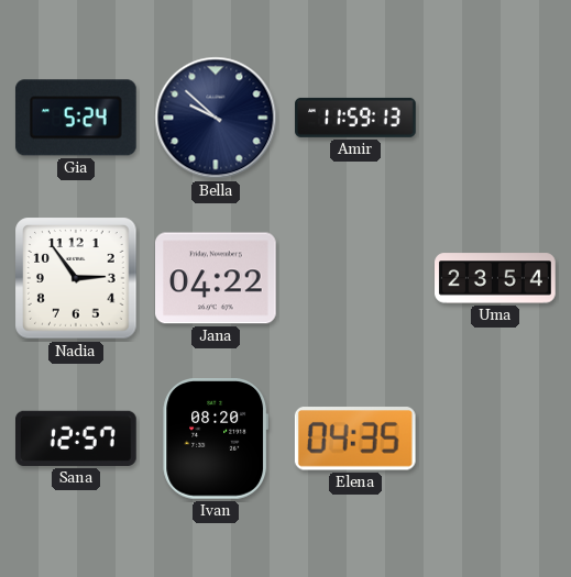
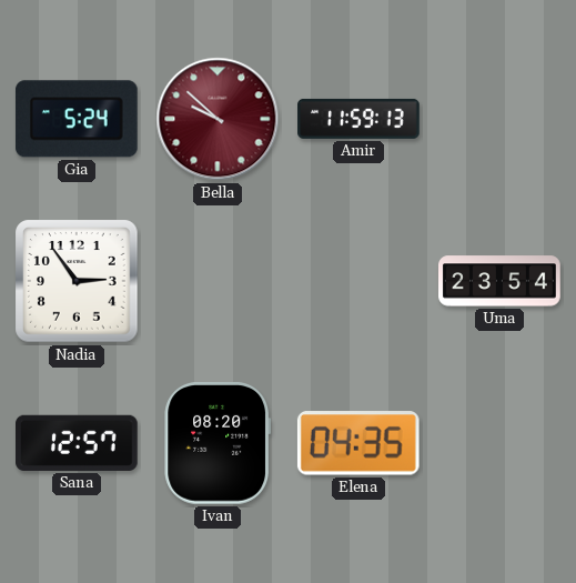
Bella dial: navy -> burgundy (218, 119)
Jana: 04:22 -> none (217, 278)
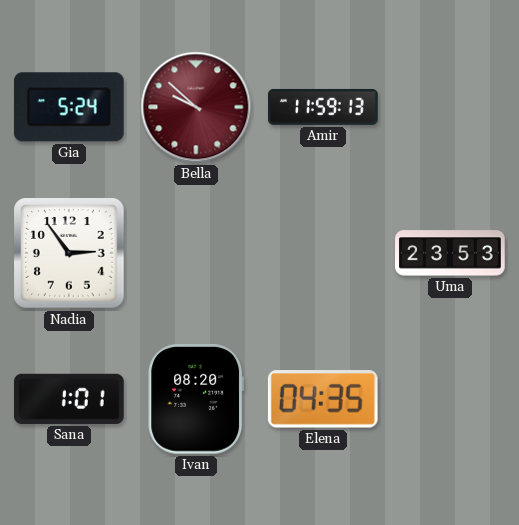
Uma: 23:54 -> 23:53 (450, 253)
Sana: 12:57 -> 1:01 (70, 399)
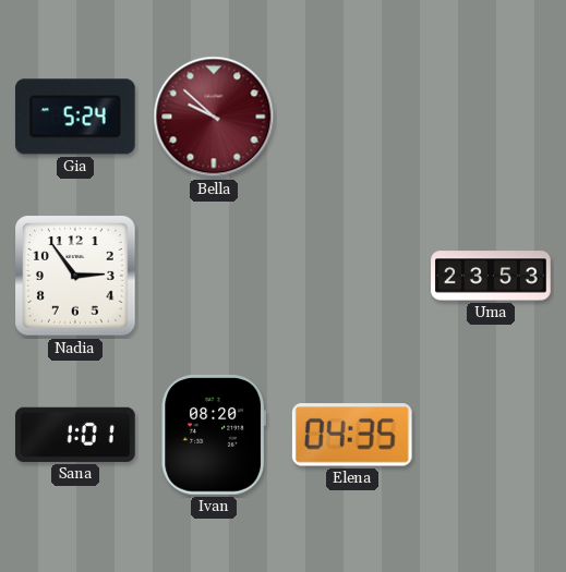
Amir: 11:59 -> none (323, 107)
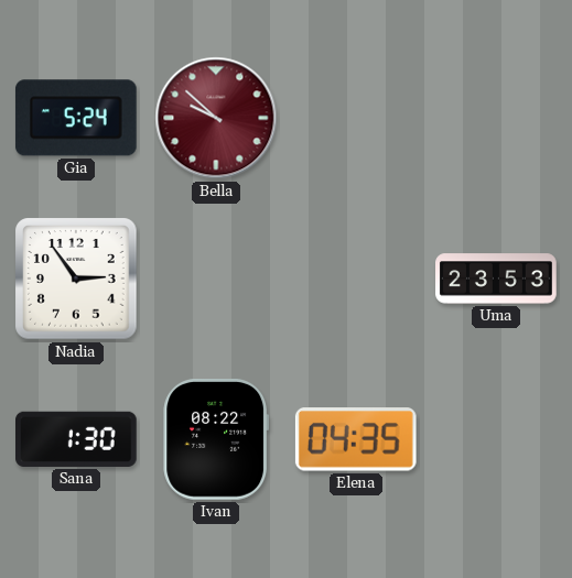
Sana: 1:01 -> 1:30 (77, 439)
Ivan: 08:20 -> 08:22 (216, 440)
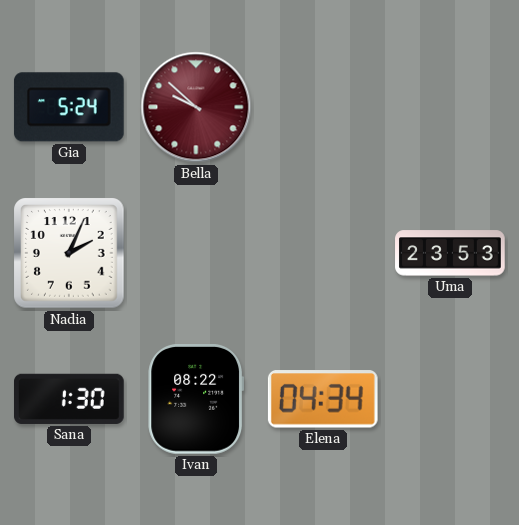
Nadia: 2:54 -> 2:04 (69, 253)
Elena: 04:35 -> 04:34 (323, 399)
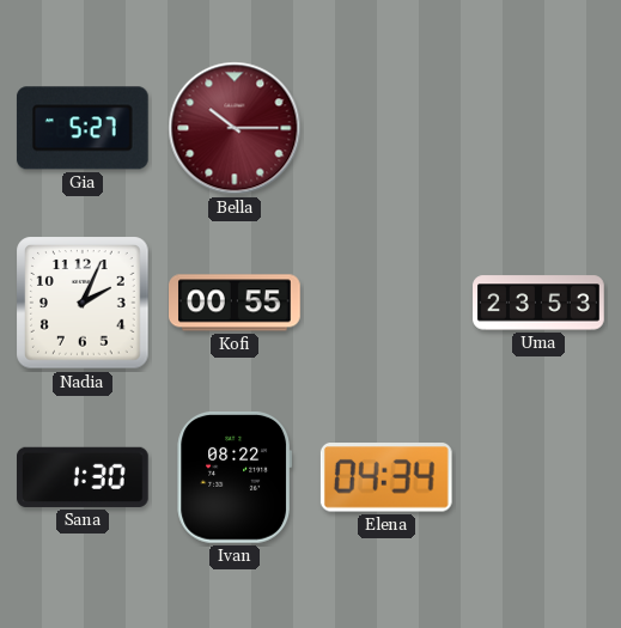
Gia: 5:24 -> 5:27 (83, 128)
Bella: 9:52 -> 10:15 (235, 128)
Kofi: none -> 00:55 (236, 303)
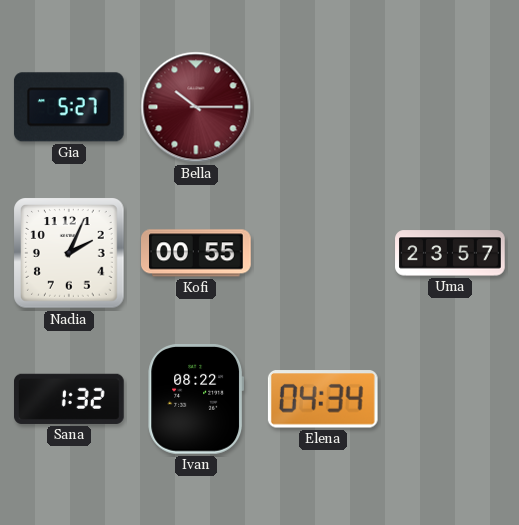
Uma: 23:53 -> 23:57 (450, 253)
Sana: 1:30 -> 1:32 (70, 399)
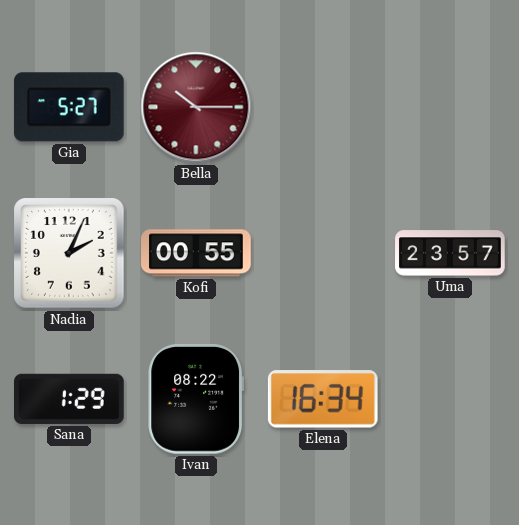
Sana: 1:32 -> 1:29 (70, 399)
Elena: 04:34 -> 16:34 (323, 399)
